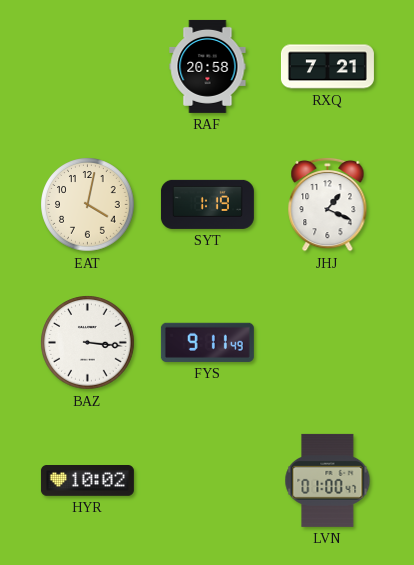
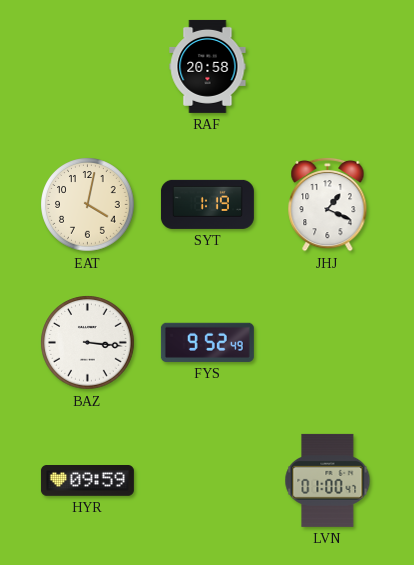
RXQ: 7:21 -> none (327, 67)
FYS: 9:11 -> 9:52 (207, 342)
HYR: 10:02 -> 09:59 (87, 481)
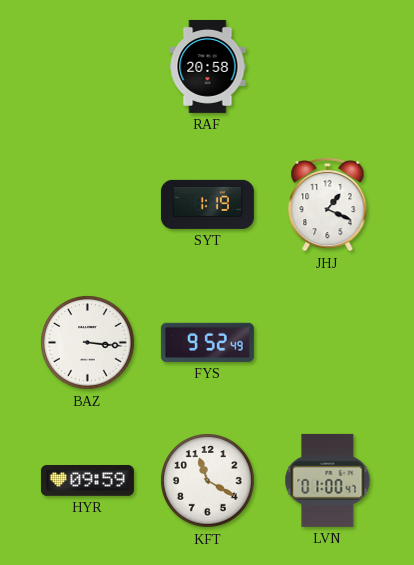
EAT: 4:02 -> none (88, 205)
KFT: none -> 11:20 (208, 481)
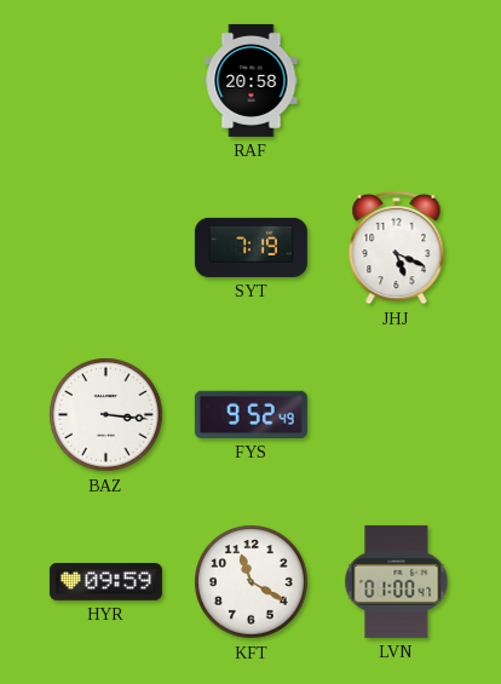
SYT: 1:19 -> 7:19 (250, 247)
JHJ: 1:19 -> 5:19 (397, 247)
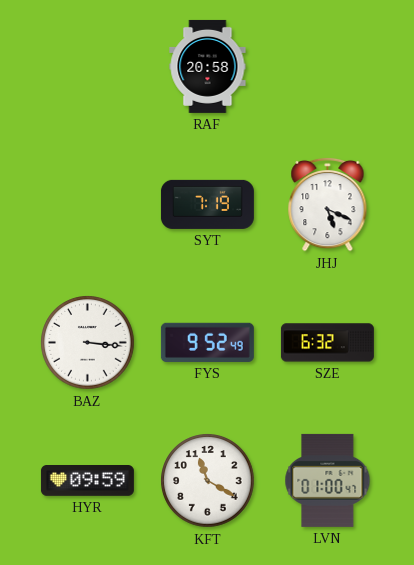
SZE: none -> 6:32 (327, 343)
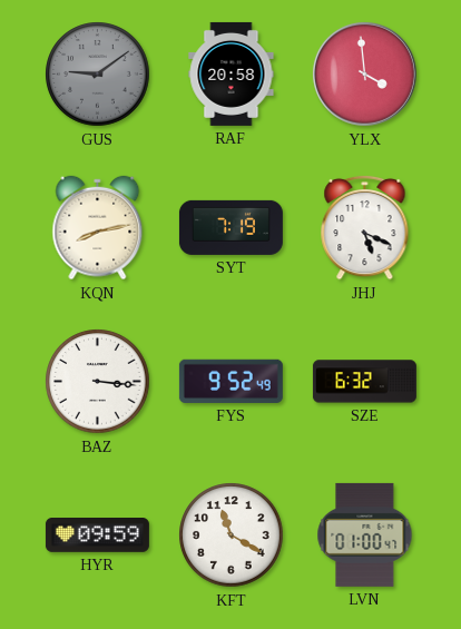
GUS: none -> 9:09 (98, 75)
YLX: none -> 3:59 (365, 75)
KQN: none -> 8:13 (98, 228)
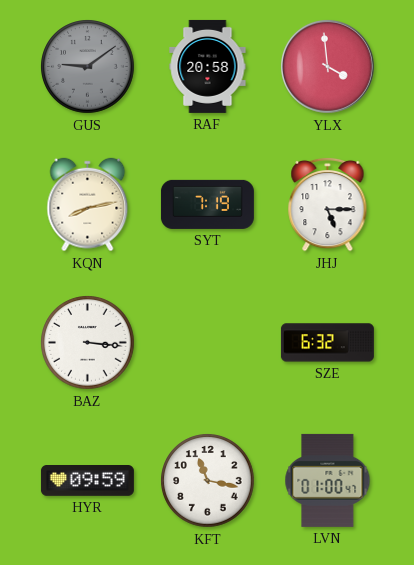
JHJ: 5:19 -> 5:15 (328, 204)
FYS: 9:52 -> none (230, 381)
KFT: 11:20 -> 11:17 (208, 481)
